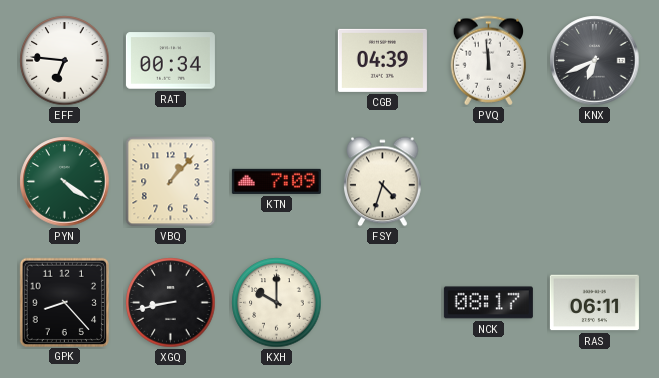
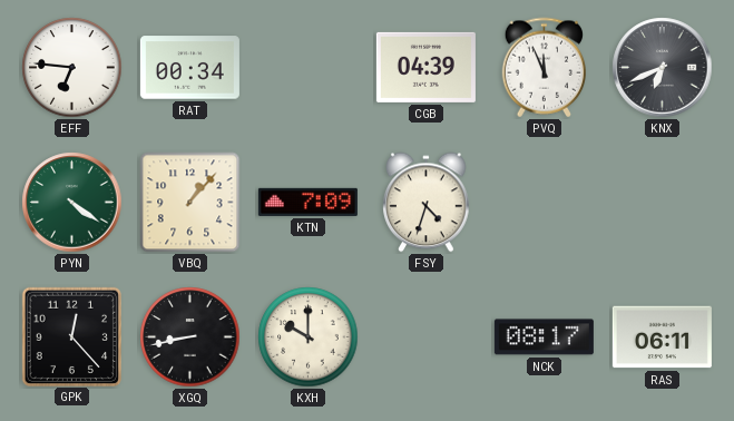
PVQ: 11:59 -> 11:56 (545, 68)
GPK: 8:23 -> 12:23 (71, 336)
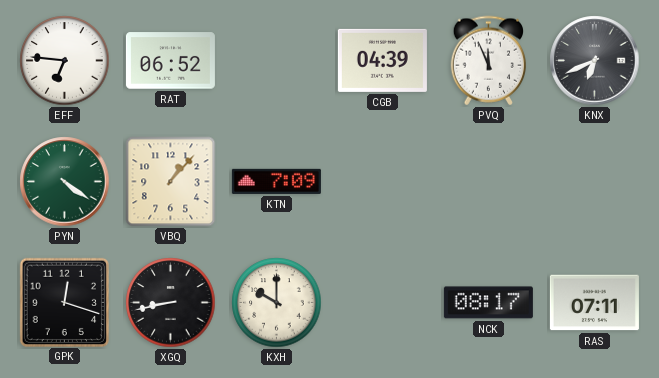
RAT: 00:34 -> 06:52 (170, 61)
FSY: 4:33 -> none (427, 203)
GPK: 12:23 -> 12:18 (64, 302)
RAS: 06:11 -> 07:11 (594, 303)
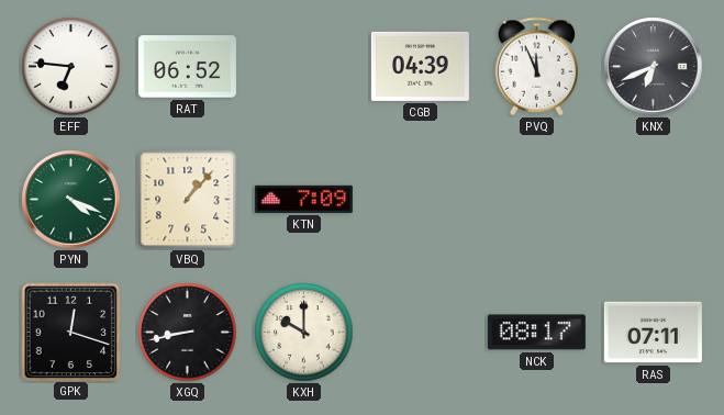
PYN: 4:21 -> 4:19 (71, 200)
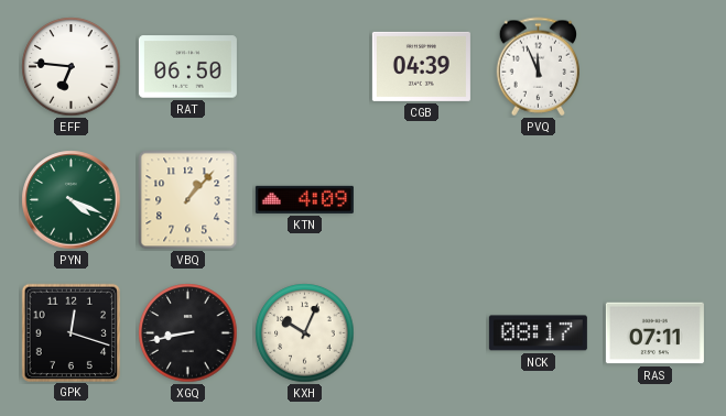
RAT: 06:52 -> 06:50 (187, 67)
KNX: 6:41 -> none (654, 67)
KTN: 7:09 -> 4:09 (304, 199)
KXH: 10:00 -> 10:04 (305, 333)
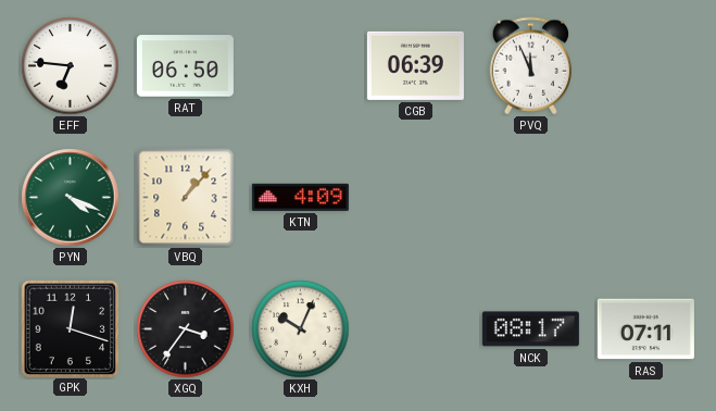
CGB: 04:39 -> 06:39 (415, 65)
XGQ: 8:43 -> 3:36 (186, 329)
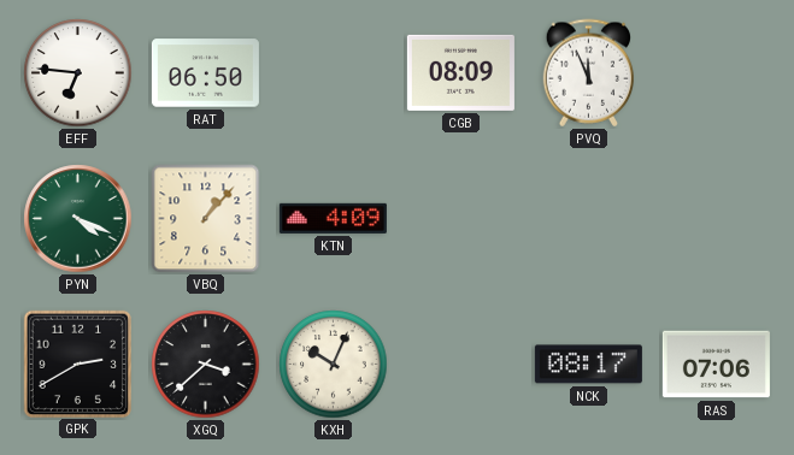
CGB: 06:39 -> 08:09 (460, 72)
GPK: 12:18 -> 2:40 (77, 364)
XGQ: 3:36 -> 3:38 (206, 365)
RAS: 07:11 -> 07:06 (716, 365)
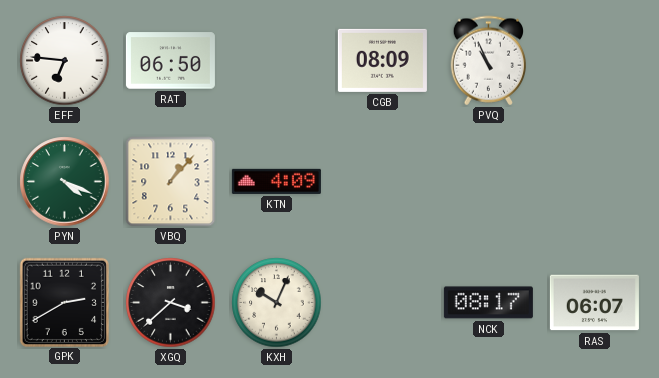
PVQ: 11:56 -> 10:56 (489, 61)
RAS: 07:06 -> 06:07 (594, 303)
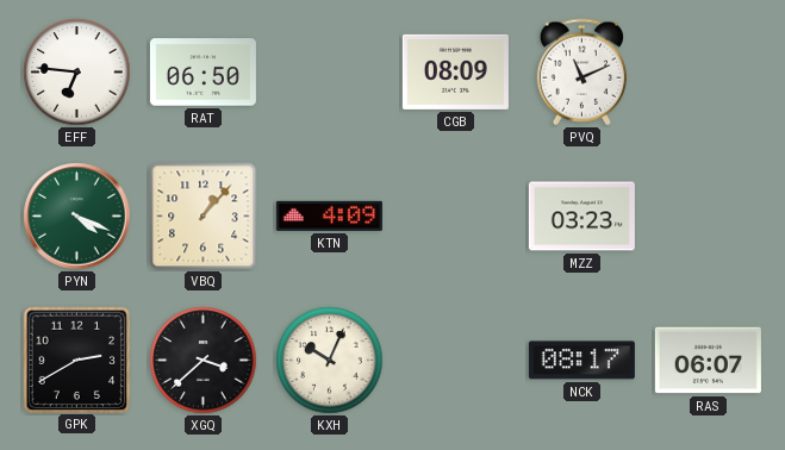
PVQ: 10:56 -> 11:11 (582, 73)
MZZ: none -> 03:23 (581, 217)
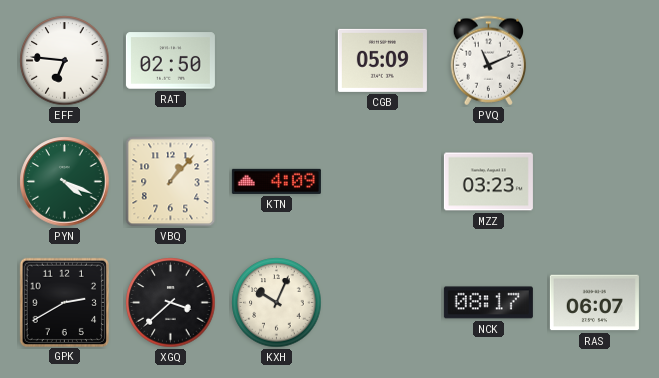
RAT: 06:50 -> 02:50 (170, 61)
CGB: 08:09 -> 05:09 (382, 60)
